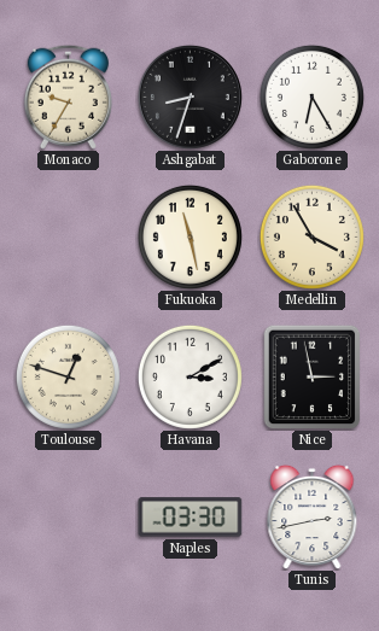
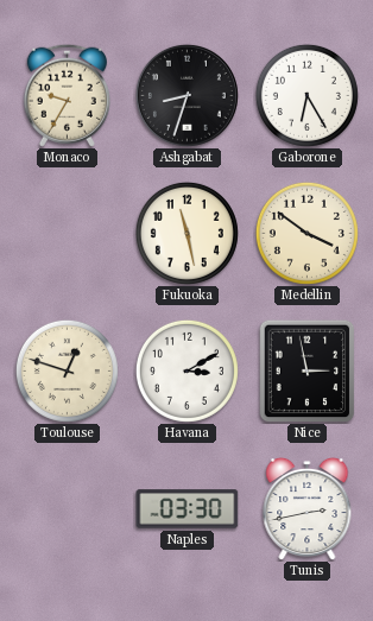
Medellin: 3:55 -> 3:51 (306, 233)
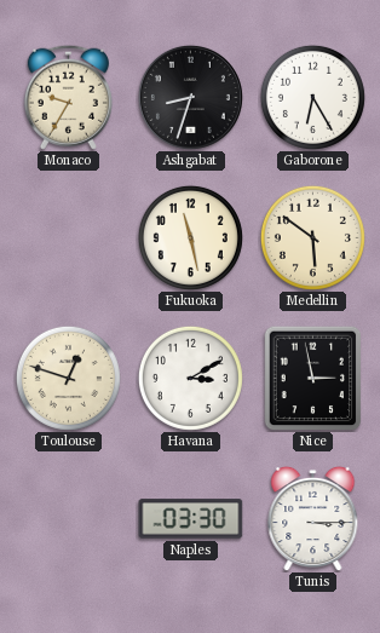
Medellin: 3:51 -> 5:51 (312, 237)
Tunis: 2:43 -> 3:15 (313, 518)
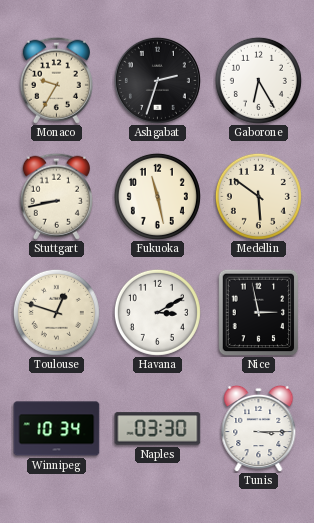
Ashgabat: 8:33 -> 2:33 (157, 80)
Stuttgart: none -> 8:43 (56, 196)
Winnipeg: none -> 10:34 (57, 429)
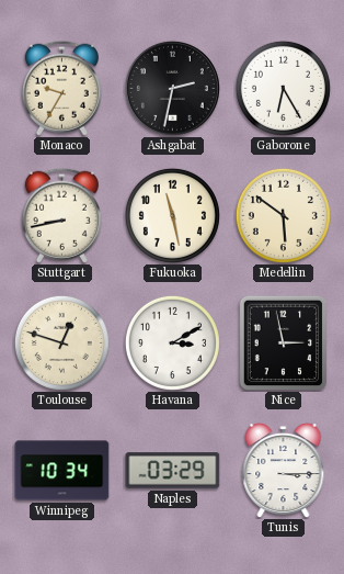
Ashgabat: 2:33 -> 2:32 (172, 88)
Naples: 03:30 -> 03:29 (173, 471)
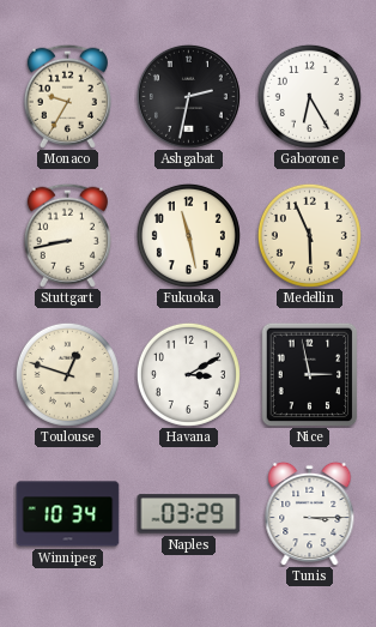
Medellin: 5:51 -> 5:56 (309, 235)
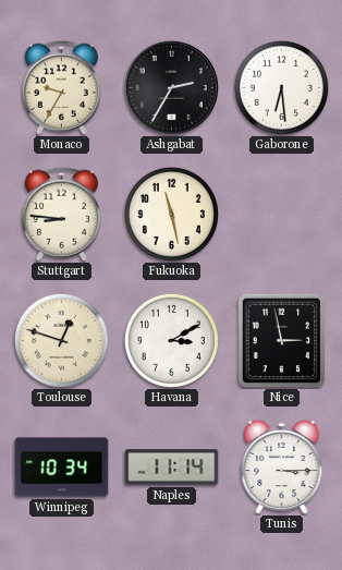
Ashgabat: 2:32 -> 2:35 (171, 87)
Gaborone: 6:25 -> 6:29 (281, 87)
Stuttgart: 8:43 -> 8:46 (61, 214)
Medellin: 5:56 -> none (309, 235)
Naples: 03:29 -> 11:14 (172, 468)
